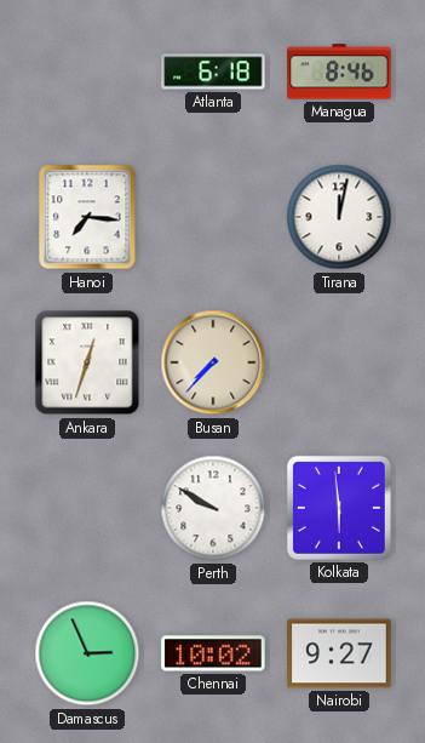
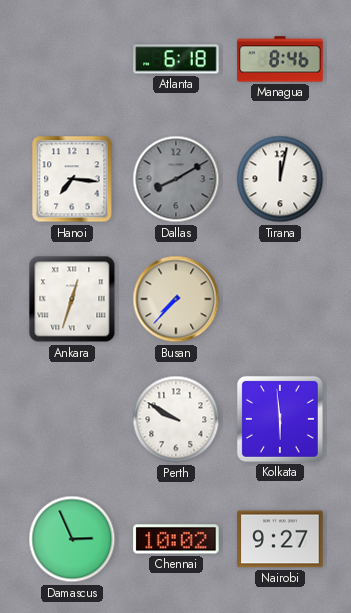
Dallas: none -> 8:10 (176, 179)
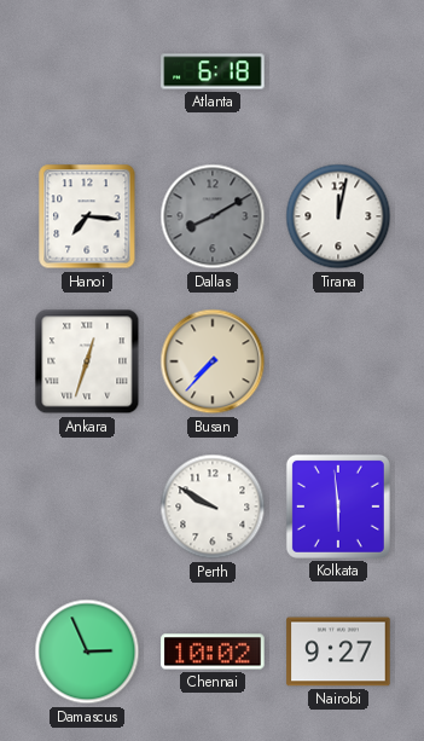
Managua: 8:46 -> none (280, 59)
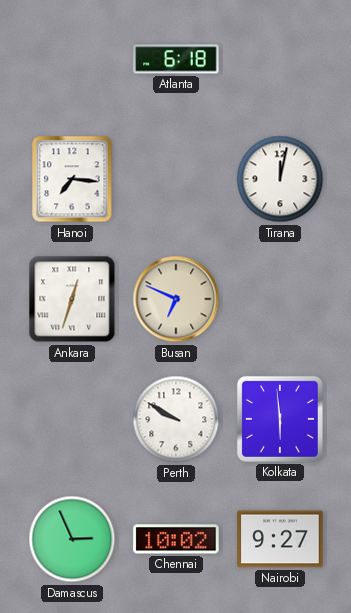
Dallas: 8:10 -> none (213, 216)
Busan: 7:37 -> 6:49 (176, 299)
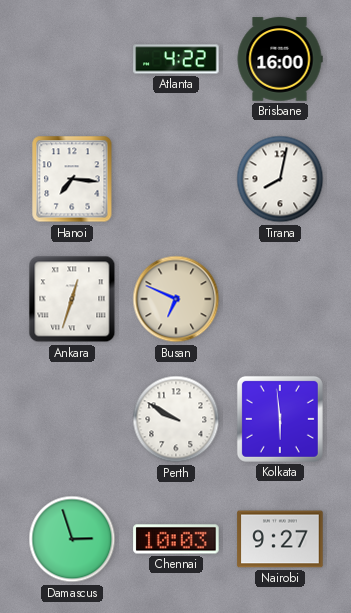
Atlanta: 6:18 -> 4:22 (176, 59)
Brisbane: none -> 16:00 (280, 59)
Tirana: 12:02 -> 8:02 (280, 179)
Damascus: 2:56 -> 2:57 (72, 539)
Chennai: 10:02 -> 10:03 (176, 539)
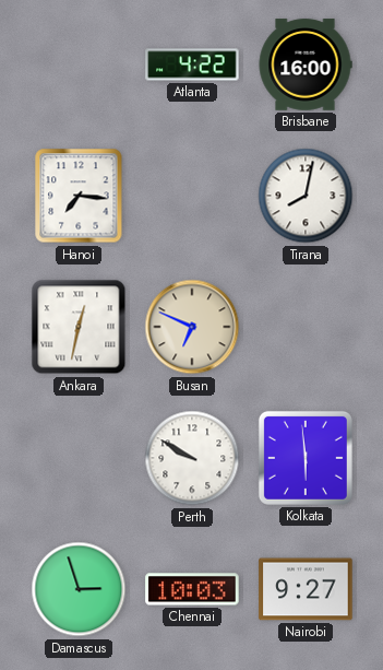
Ankara: 12:33 -> 12:32 (79, 327)
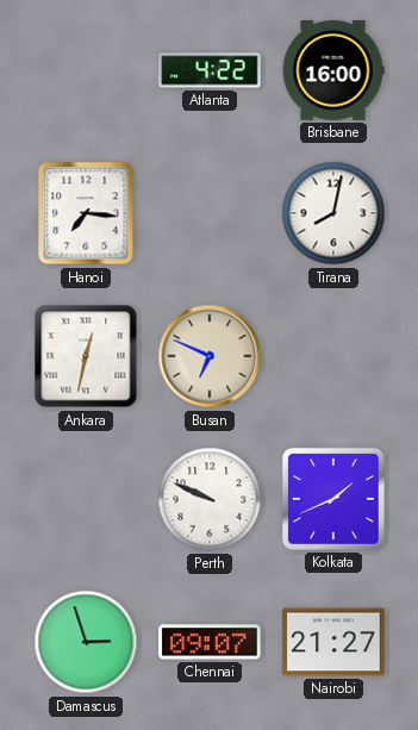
Perth: 9:50 -> 9:49 (210, 499)
Kolkata: 5:59 -> 1:41 (333, 499)
Chennai: 10:03 -> 09:07 (210, 642)
Nairobi: 9:27 -> 21:27 (333, 642)
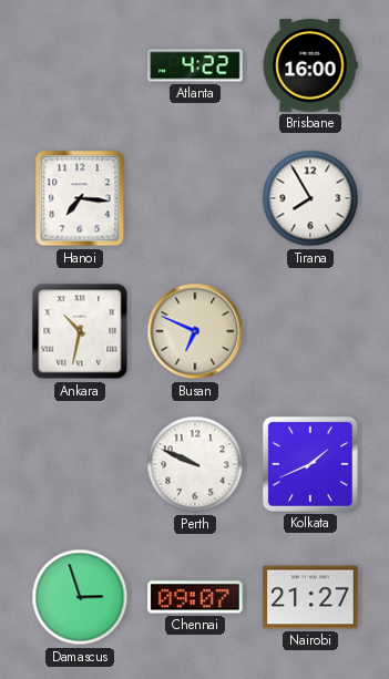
Tirana: 8:02 -> 7:55 (310, 198)
Ankara: 12:32 -> 10:32 (80, 331)
